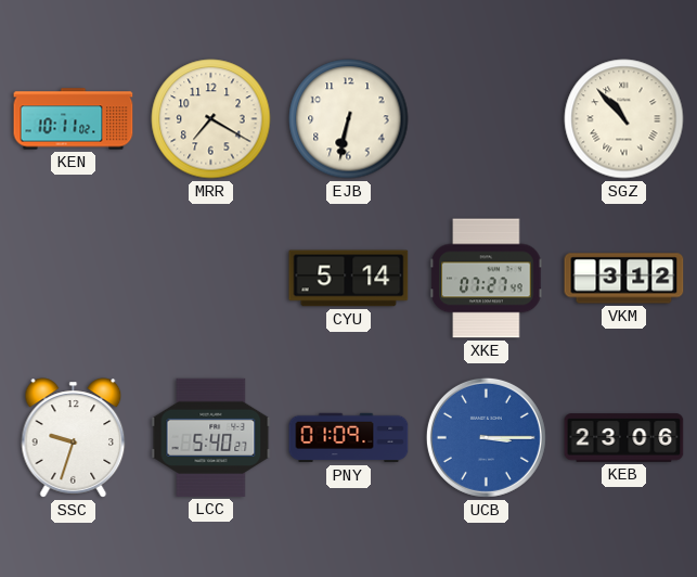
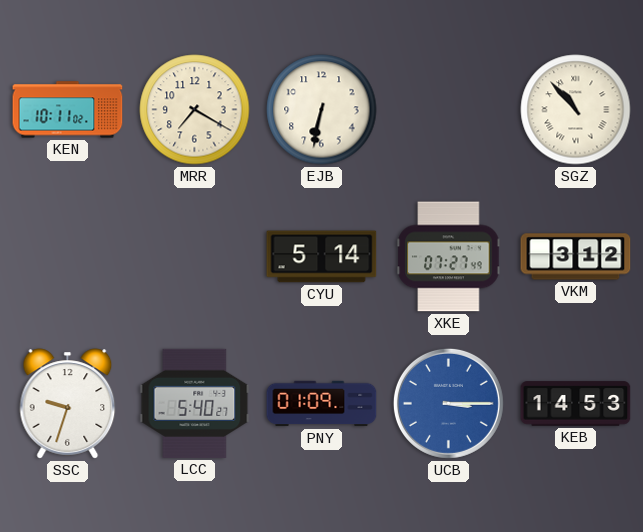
KEB: 23:06 -> 14:53 (576, 404)
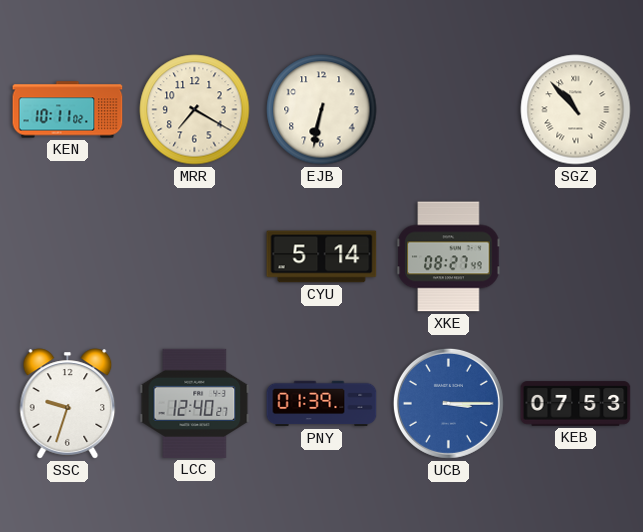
XKE: 07:27 -> 08:27 (449, 257)
VKM: 3:12 -> none (576, 257)
LCC: 5:40 -> 12:40 (195, 403)
PNY: 01:09 -> 01:39 (322, 404)
KEB: 14:53 -> 07:53 (576, 404)
